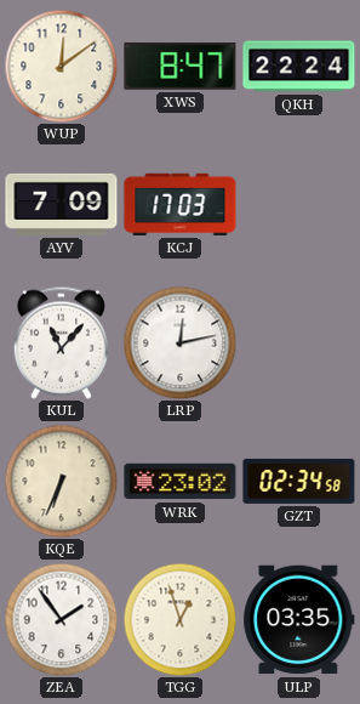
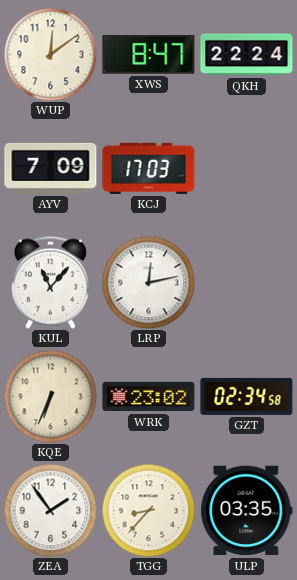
TGG: 12:57 -> 8:37 (148, 510)
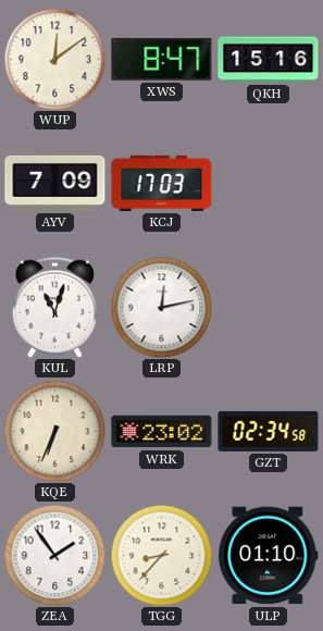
QKH: 22:24 -> 15:16 (269, 60)
KUL: 11:07 -> 11:03 (54, 307)
ULP: 03:35 -> 01:10 (269, 556)
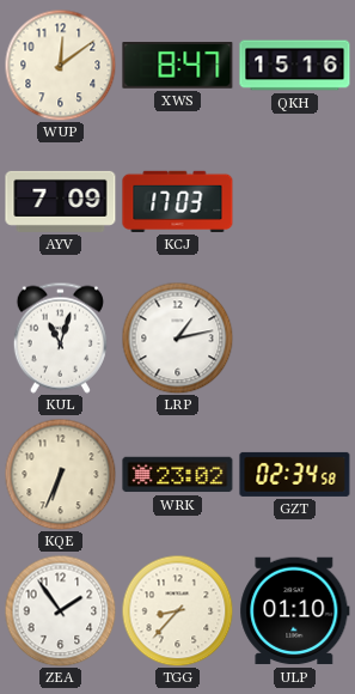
LRP: 12:13 -> 1:13 (177, 337)
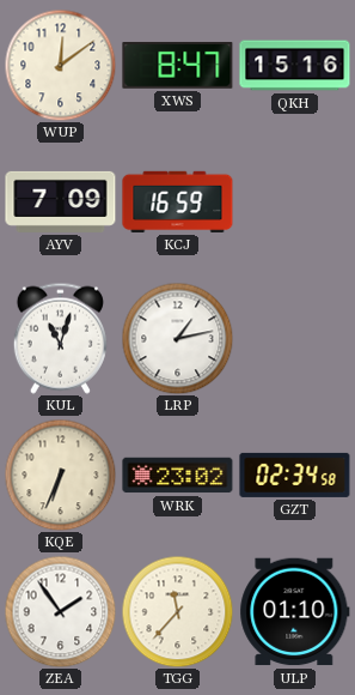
KCJ: 17:03 -> 16:59 (178, 201)
TGG: 8:37 -> 11:37 (177, 611)
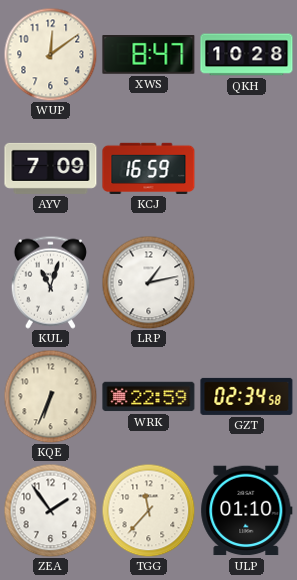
QKH: 15:16 -> 10:28 (247, 55)
WRK: 23:02 -> 22:59 (149, 397)
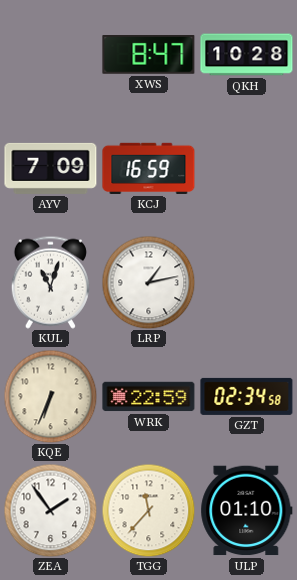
WUP: 12:09 -> none (50, 54)
